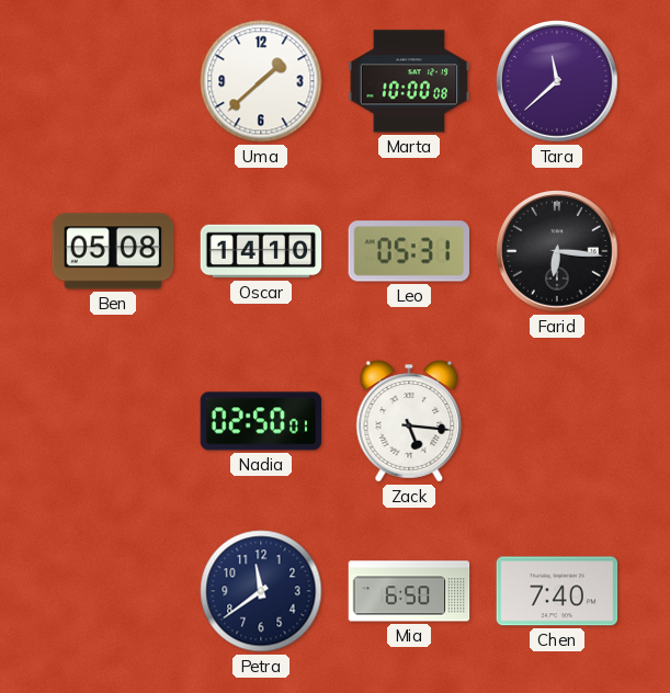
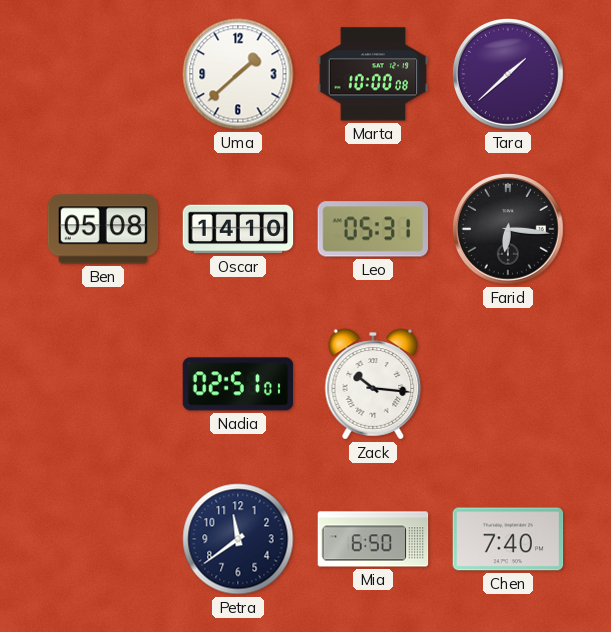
Tara: 11:38 -> 1:38 (508, 74)
Nadia: 02:50 -> 02:51 (238, 384)
Zack: 5:16 -> 10:16 (373, 384)
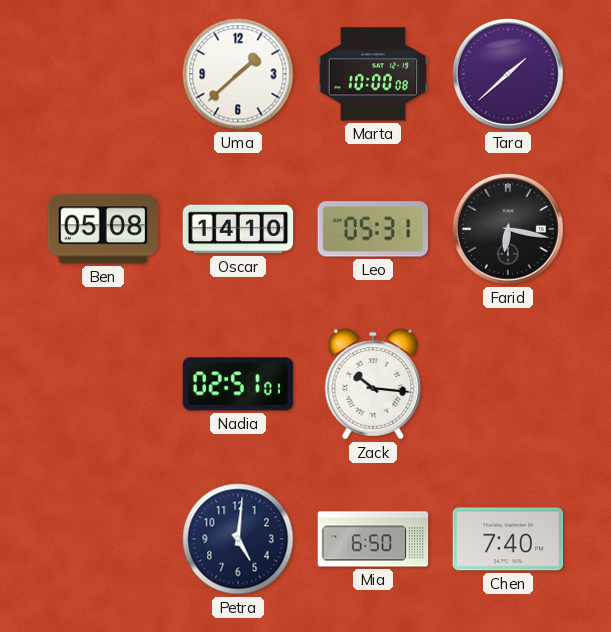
Farid: 6:16 -> 6:17 (508, 229)
Petra: 11:39 -> 5:01 (238, 539)
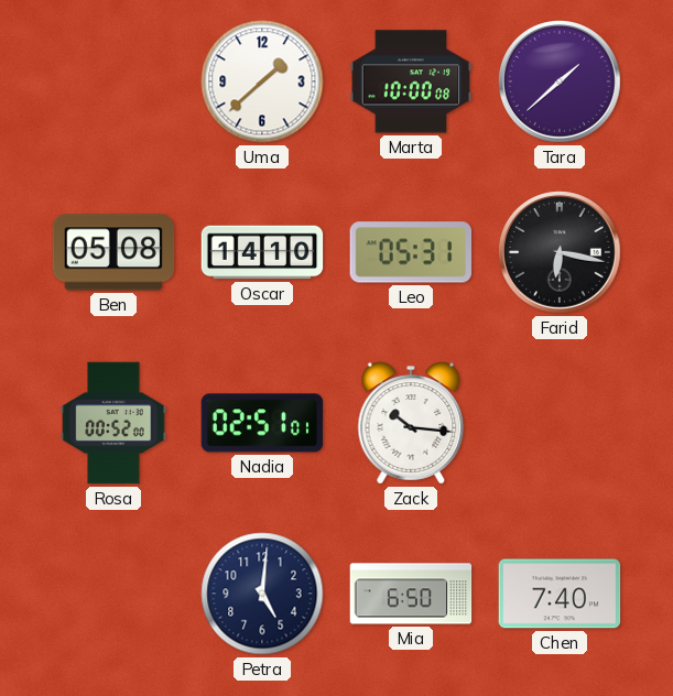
Rosa: none -> 00:52 (113, 423)
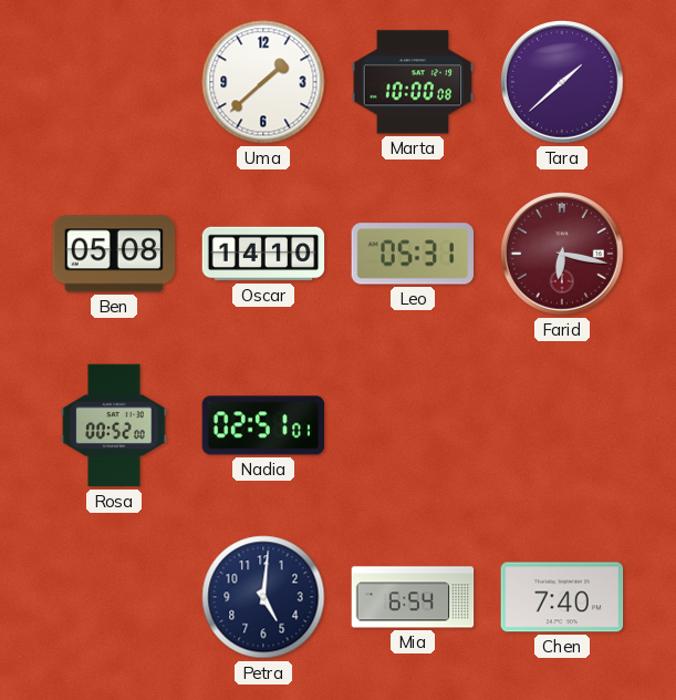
Farid dial: black -> burgundy (562, 254)
Zack: 10:16 -> none (411, 423)
Mia: 6:50 -> 6:54 (413, 597)
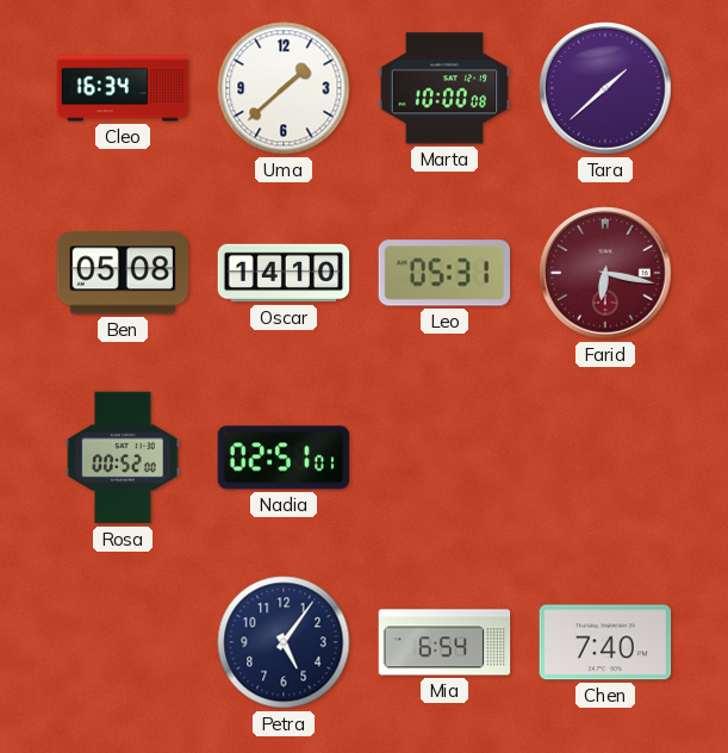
Cleo: none -> 16:34 (123, 88)
Petra: 5:01 -> 5:06 (284, 642)
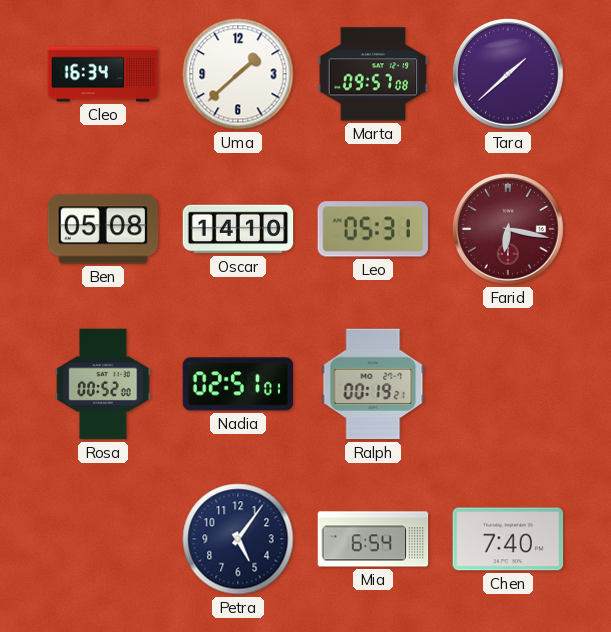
Marta: 10:00 -> 09:57 (373, 74)
Ralph: none -> 00:19 (373, 384)
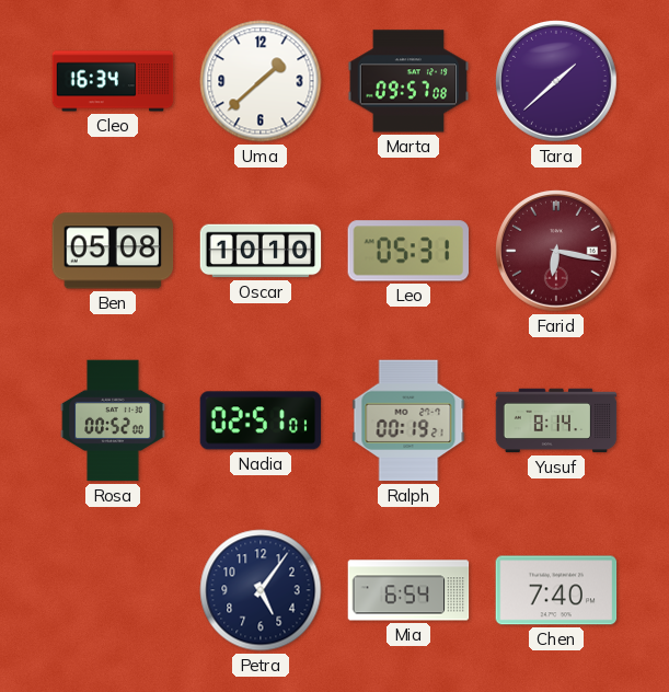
Oscar: 14:10 -> 10:10 (261, 251)
Yusuf: none -> 8:14 (556, 420)
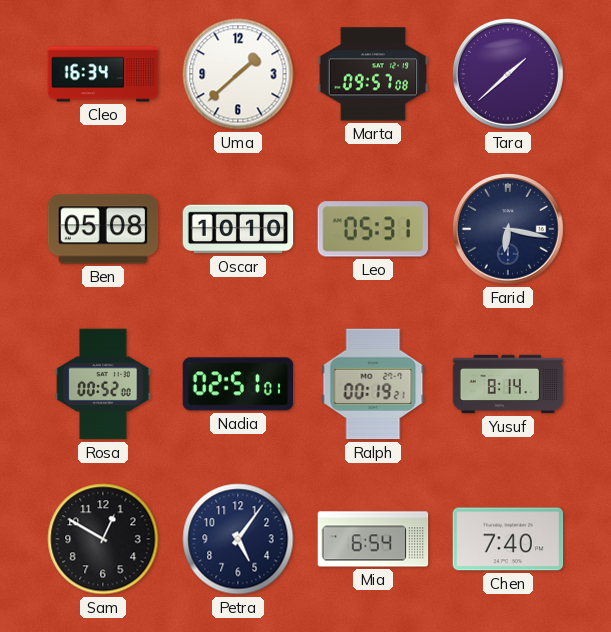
Farid dial: burgundy -> navy (508, 229)
Sam: none -> 12:50 (103, 539)
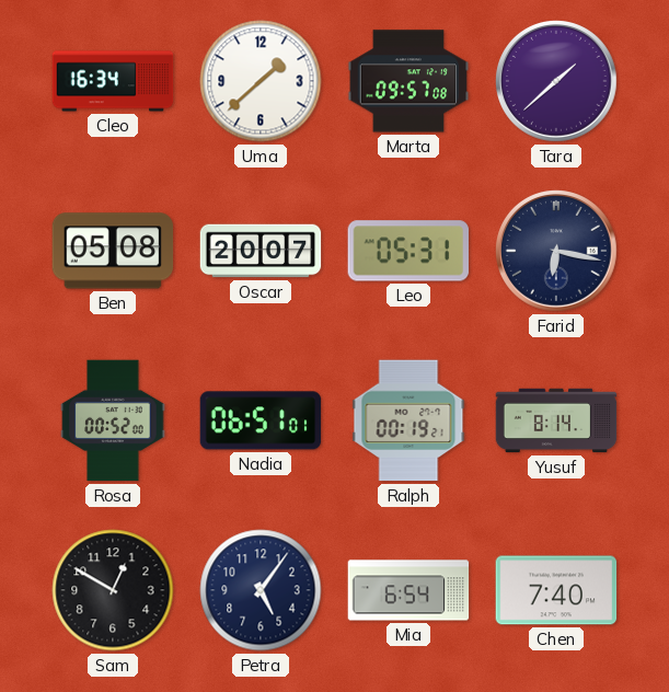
Oscar: 10:10 -> 20:07 (261, 251)
Nadia: 02:51 -> 06:51 (261, 420)
